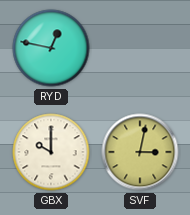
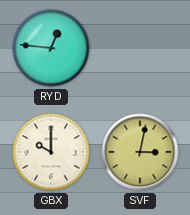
RYD: 12:47 -> 12:46 (51, 48)
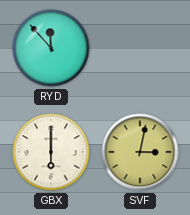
RYD: 12:46 -> 11:53 (51, 48)
GBX: 10:00 -> 6:00 (51, 152)
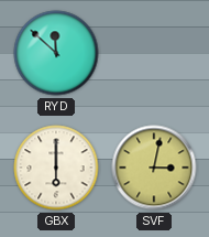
RYD: 11:53 -> 11:52 (56, 53)
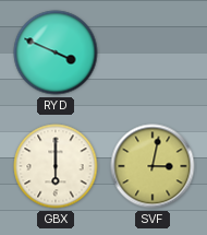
RYD: 11:52 -> 3:49 (56, 52)
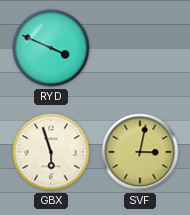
GBX: 6:00 -> 5:57 (51, 152)
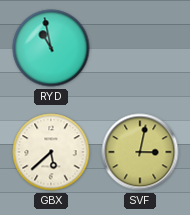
RYD: 3:49 -> 10:58 (51, 48)
GBX: 5:57 -> 5:38 (51, 152)
